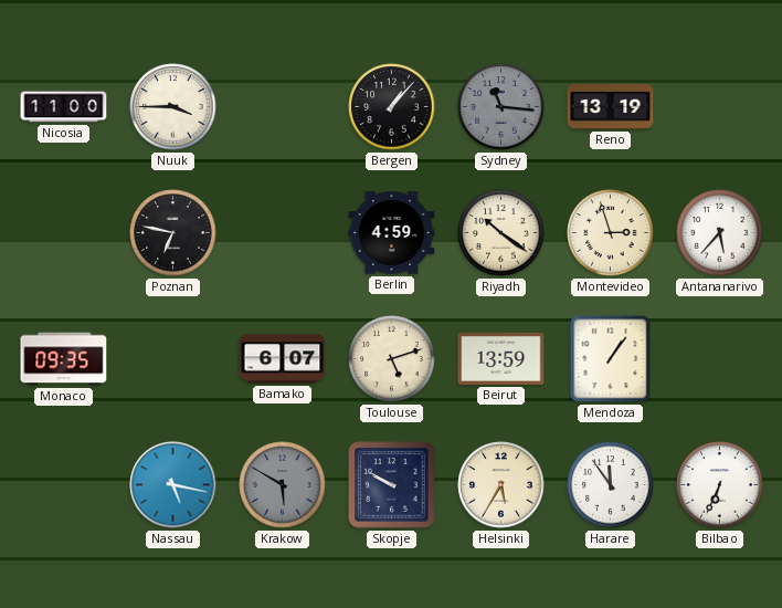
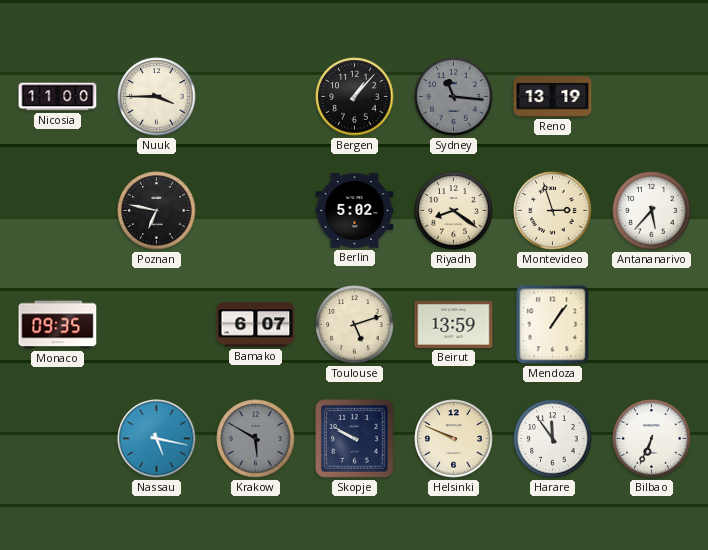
Berlin: 4:59 -> 5:02 (355, 211)
Riyadh: 10:21 -> 8:21 (454, 211)
Helsinki: 5:35 -> 9:49 (454, 439)
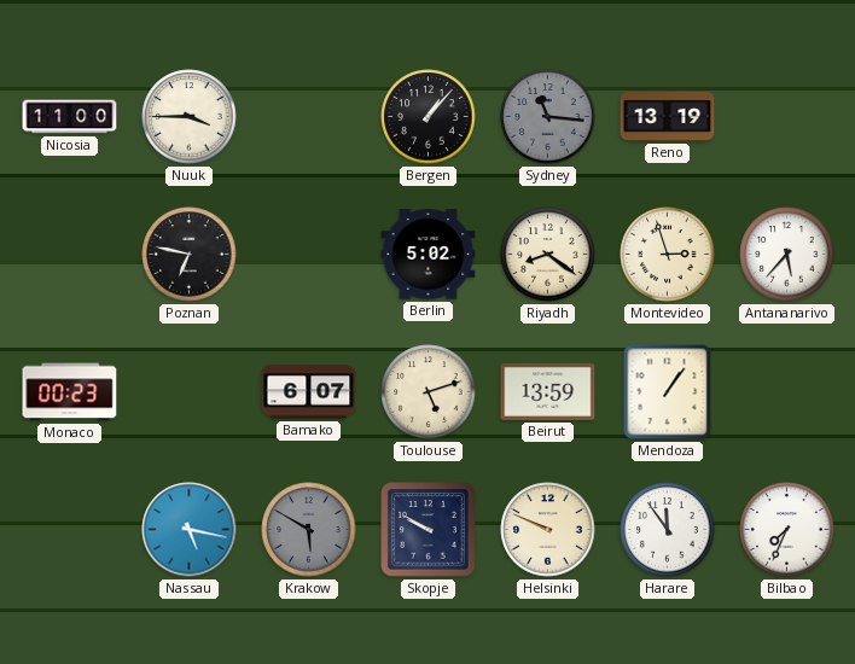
Monaco: 09:35 -> 00:23 (70, 392)
Bilbao: 6:34 -> 7:34 (787, 530)
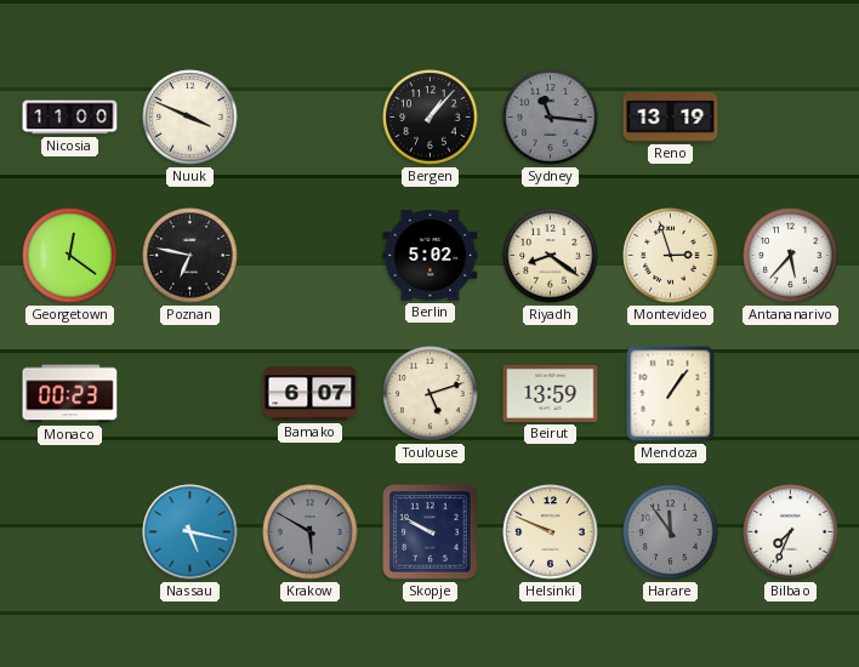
Nuuk: 3:45 -> 3:49 (190, 118)
Georgetown: none -> 12:21 (70, 256)
Harare dial: white -> grey (671, 532)
